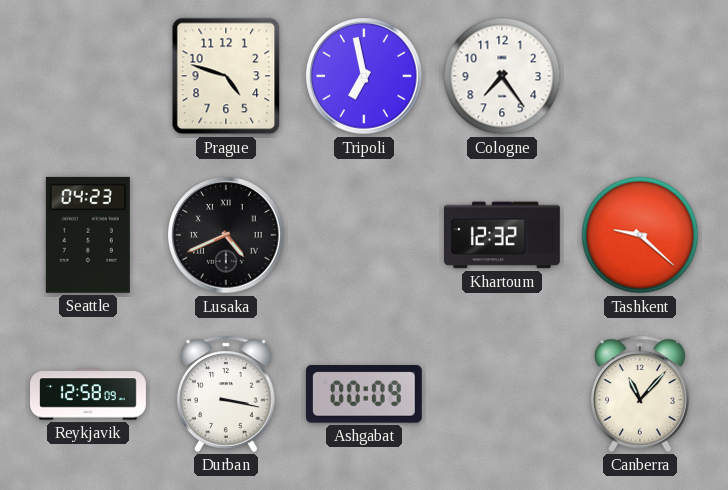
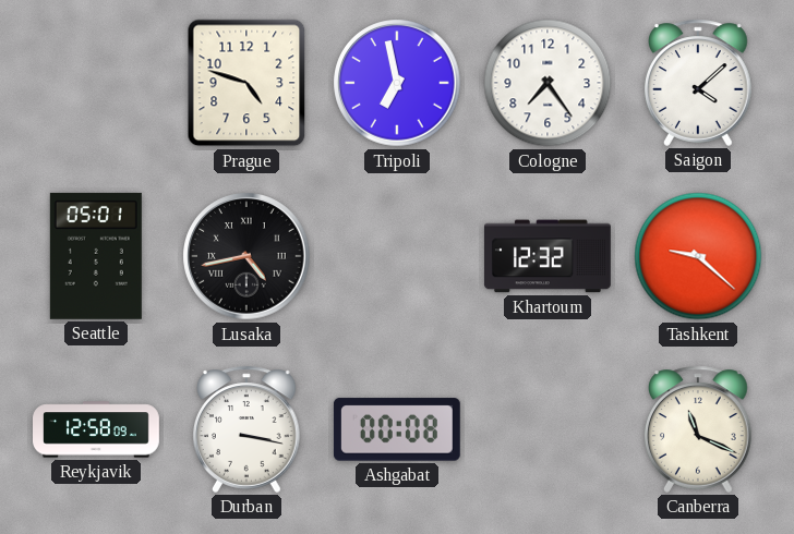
Saigon: none -> 4:08 (698, 83)
Seattle: 04:23 -> 05:01 (96, 256)
Lusaka: 4:41 -> 4:43 (246, 256)
Ashgabat: 00:09 -> 00:08 (397, 429)
Canberra: 11:07 -> 11:19 (698, 429)
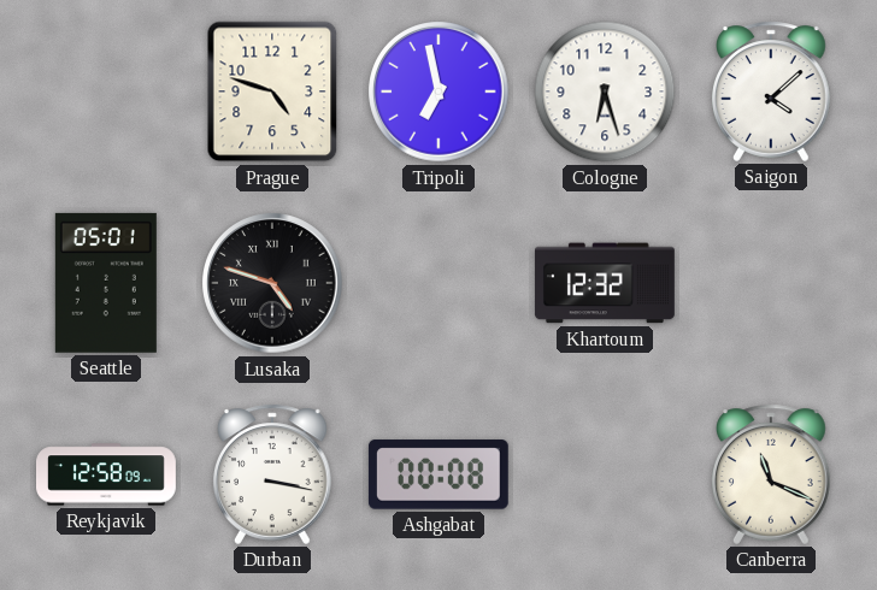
Cologne: 7:24 -> 6:27 (605, 92)
Lusaka: 4:43 -> 4:48 (272, 283)
Tashkent: 9:22 -> none (698, 256)
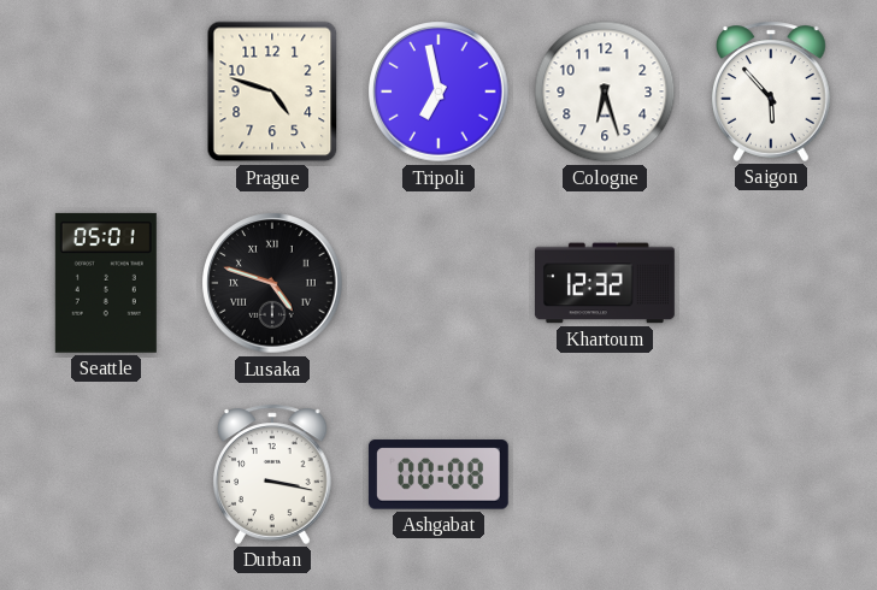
Saigon: 4:08 -> 5:53 (771, 92)
Reykjavik: 12:58 -> none (107, 474)
Canberra: 11:19 -> none (771, 474)
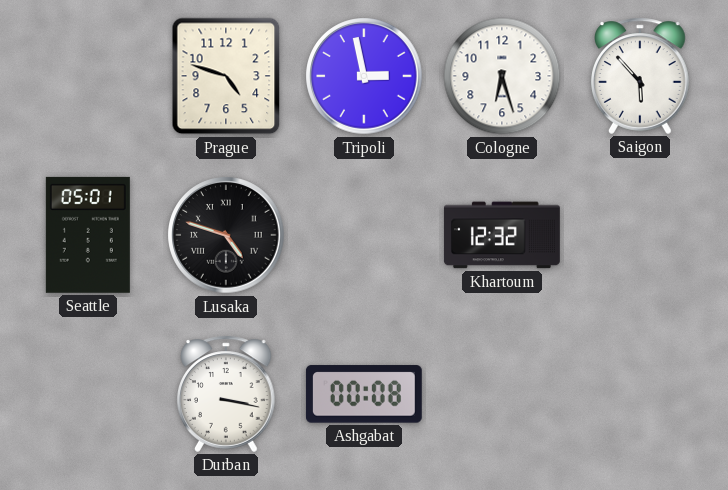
Tripoli: 6:58 -> 2:58 (364, 76)
